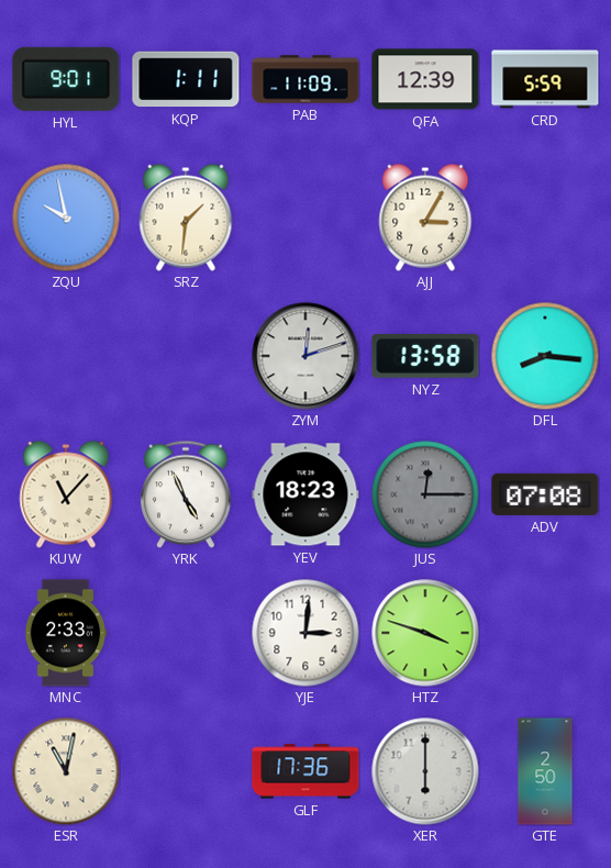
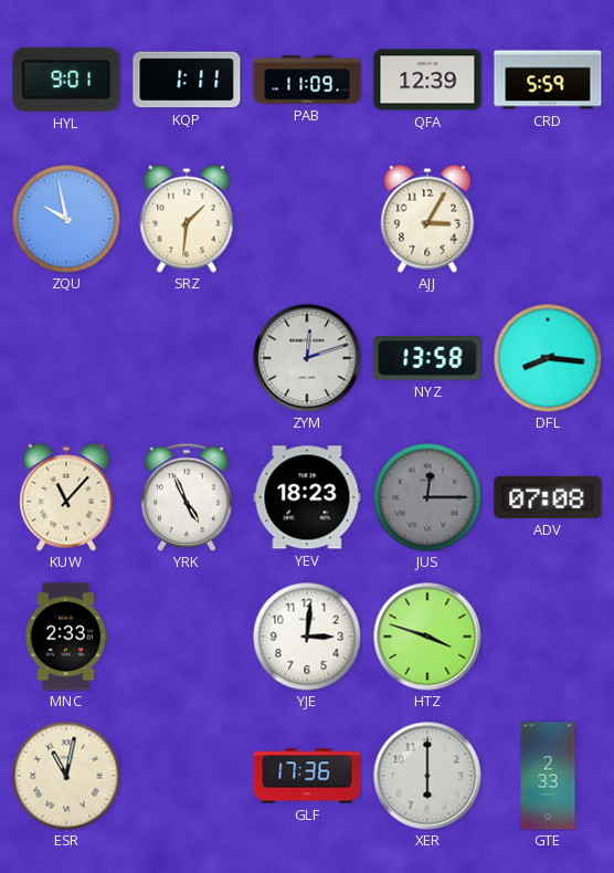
GTE: 2:50 -> 2:33 (548, 776)
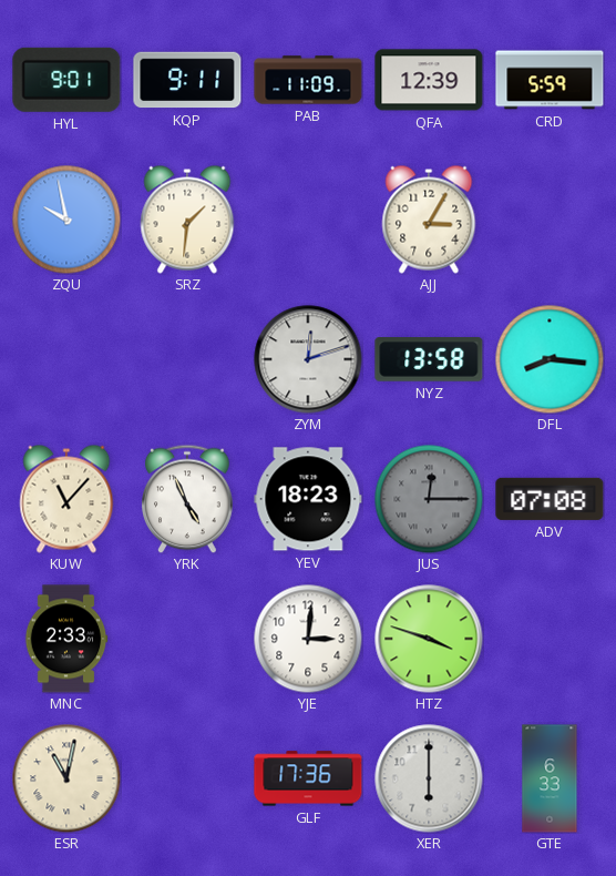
KQP: 1:11 -> 9:11 (187, 80)
GTE: 2:33 -> 6:33 (550, 778)
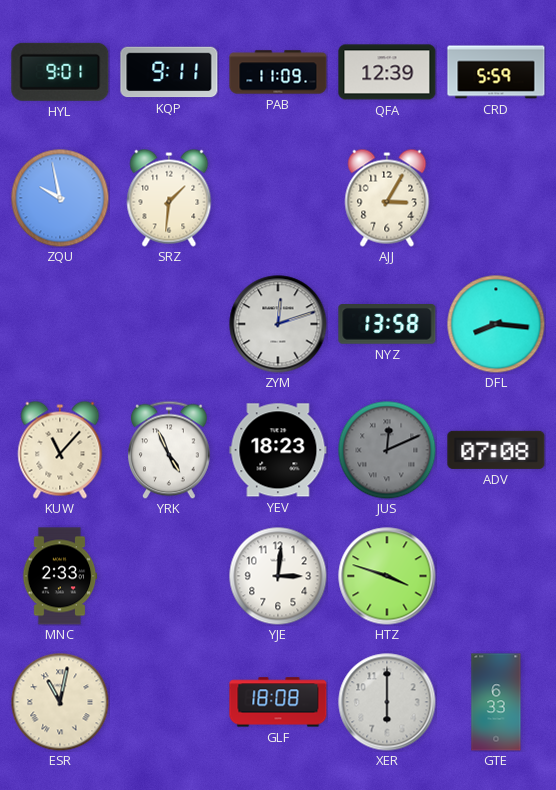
JUS: 12:15 -> 12:11 (387, 450)
GLF: 17:36 -> 18:08 (278, 702)
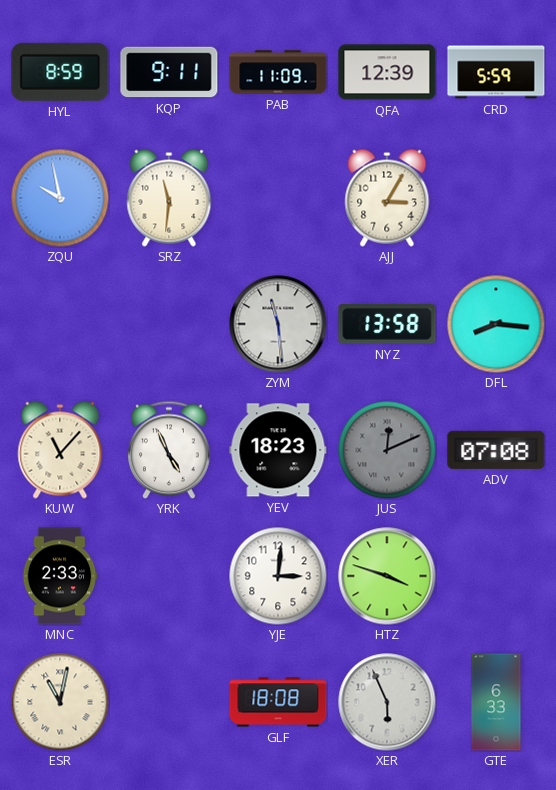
HYL: 9:01 -> 8:59 (60, 72)
SRZ: 1:31 -> 11:31 (169, 198)
ZYM: 12:12 -> 11:29 (278, 324)
XER: 6:00 -> 5:56 (387, 702)
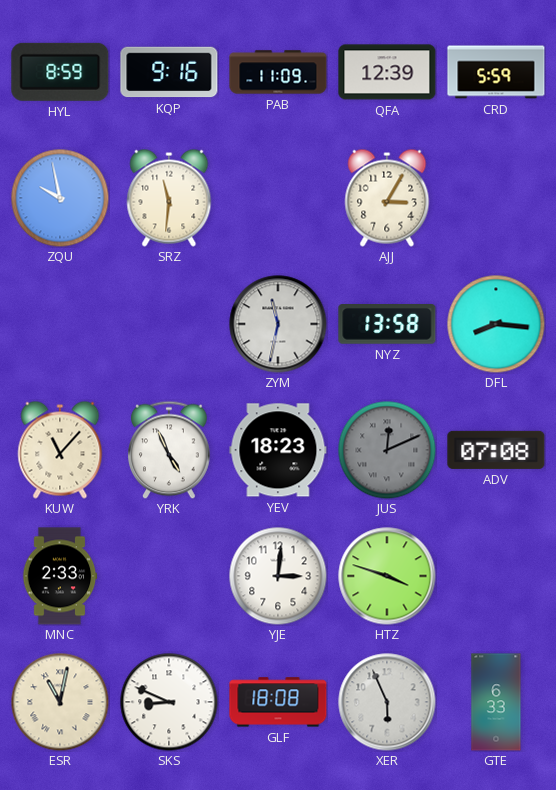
KQP: 9:11 -> 9:16 (169, 72)
ZYM: 11:29 -> 11:32 (278, 324)
SKS: none -> 8:49 (169, 702)
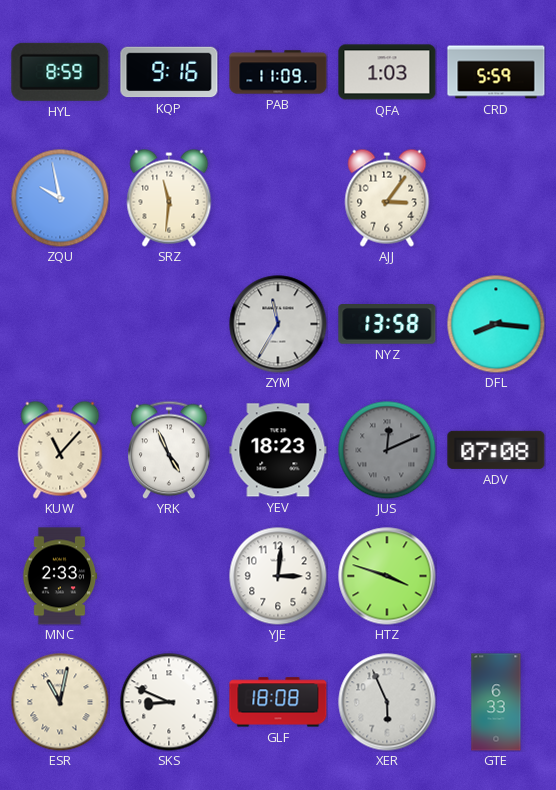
QFA: 12:39 -> 1:03 (387, 72)
AJJ: 3:05 -> 3:06 (387, 198)
ZYM: 11:32 -> 11:35 (278, 324)
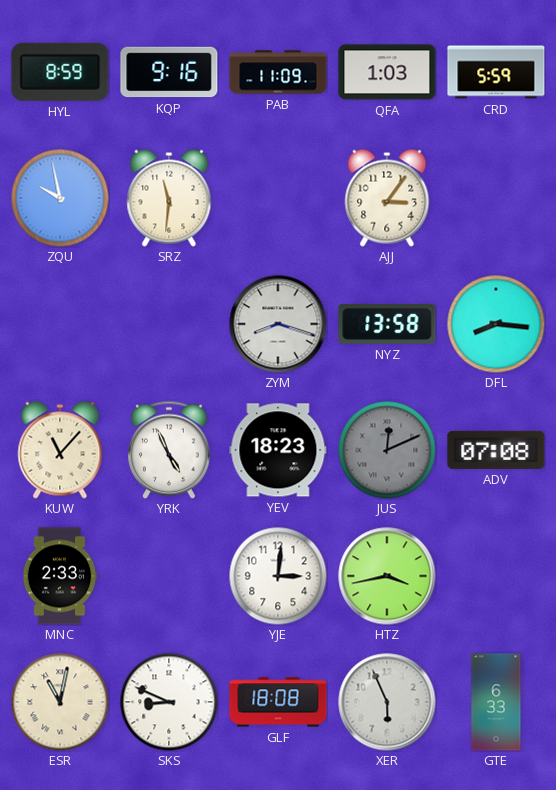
ZYM: 11:35 -> 8:18 (278, 324)
HTZ: 3:48 -> 3:43 (387, 576)
